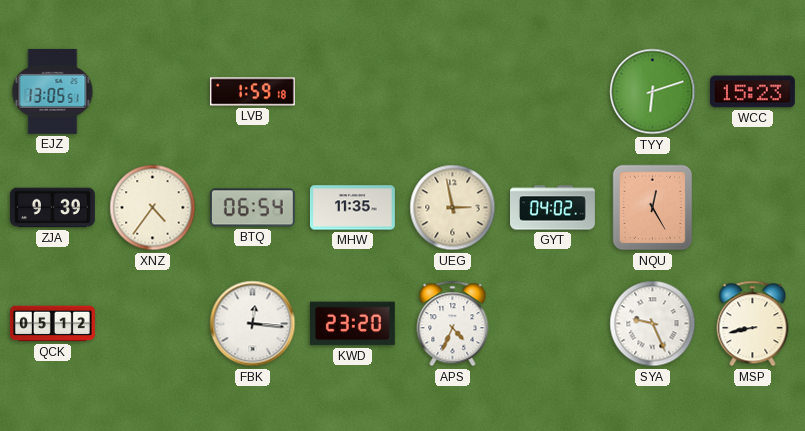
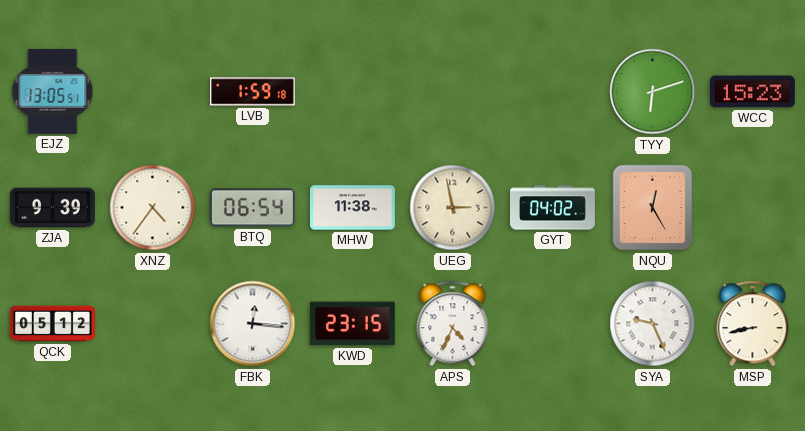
MHW: 11:35 -> 11:38 (352, 208)
KWD: 23:20 -> 23:15 (352, 324)
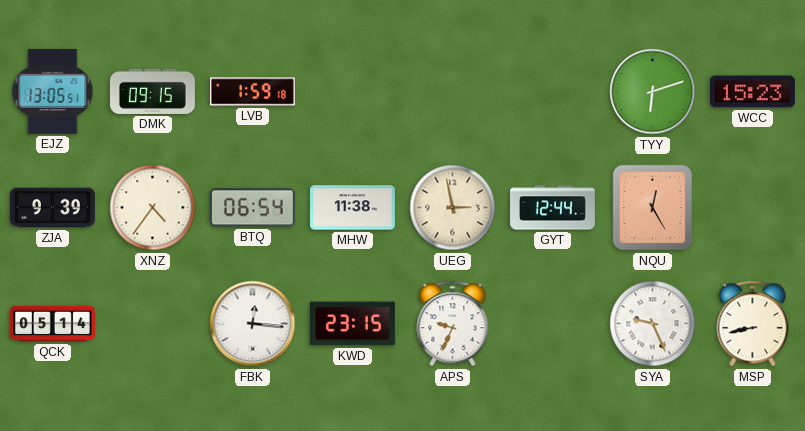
DMK: none -> 09:15 (152, 91)
GYT: 04:02 -> 12:44 (553, 208)
QCK: 05:12 -> 05:14 (52, 324)
APS: 4:34 -> 9:34 (453, 324)
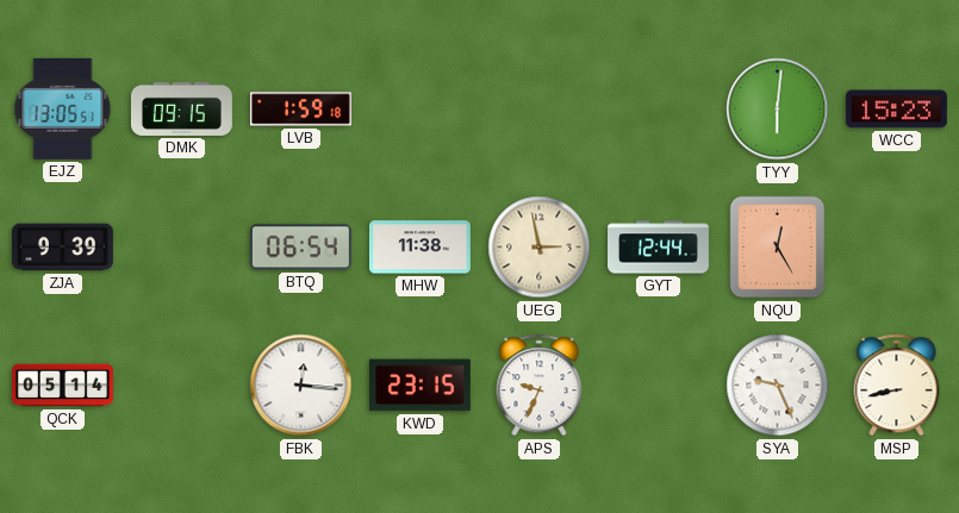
TYY: 6:12 -> 6:01 (778, 110)
XNZ: 4:36 -> none (153, 208)
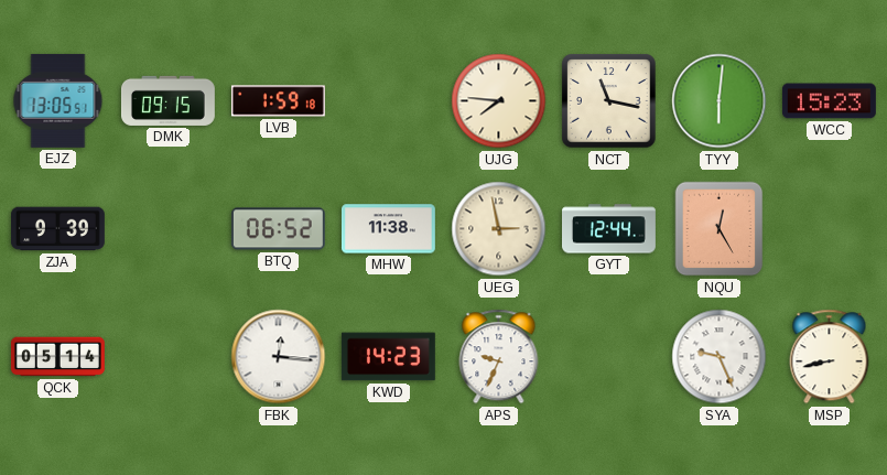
UJG: none -> 7:46 (499, 101)
NCT: none -> 11:17 (609, 101)
BTQ: 06:54 -> 06:52 (278, 229)
KWD: 23:15 -> 14:23 (388, 357)
